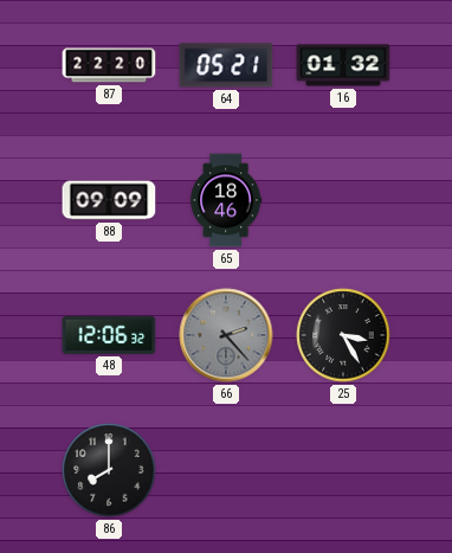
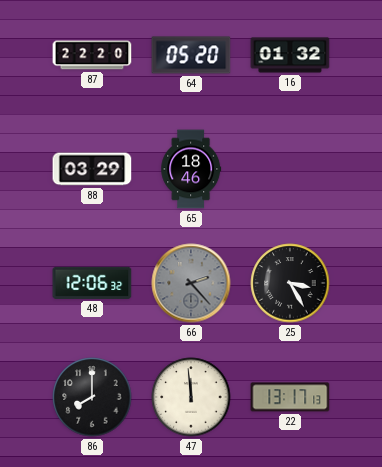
64: 05:21 -> 05:20 (191, 55)
88: 09:09 -> 03:29 (92, 169)
47: none -> 11:59 (191, 397)
22: none -> 13:17 (290, 397)
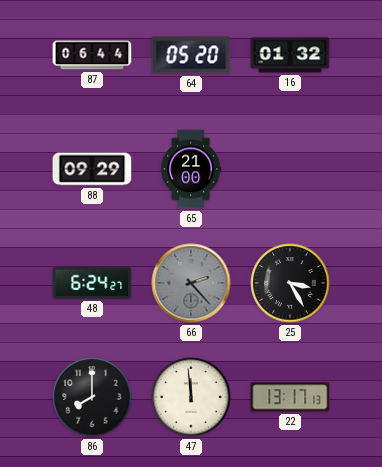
87: 22:20 -> 06:44 (92, 55)
88: 03:29 -> 09:29 (92, 169)
65: 18:46 -> 21:00 (191, 169)
48: 12:06 -> 6:24 (92, 283)
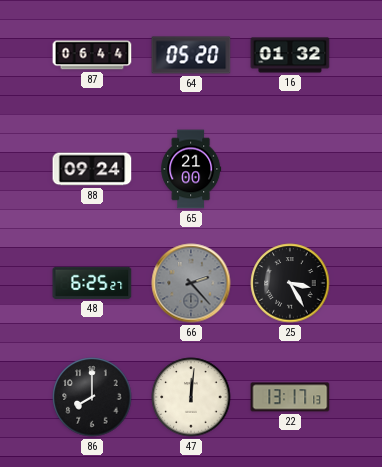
88: 09:29 -> 09:24 (92, 169)
48: 6:24 -> 6:25 (92, 283)
47: 11:59 -> 12:01 (191, 397)
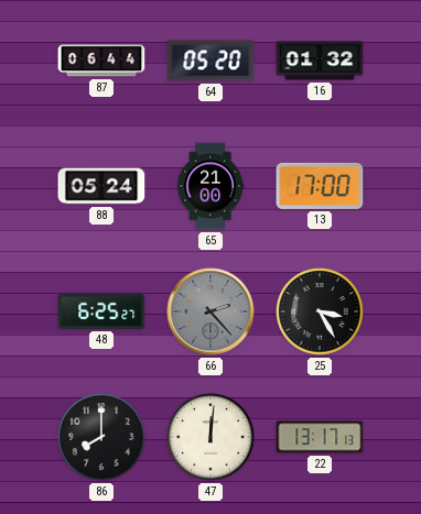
88: 09:24 -> 05:24 (101, 186)
13: none -> 17:00 (320, 186)
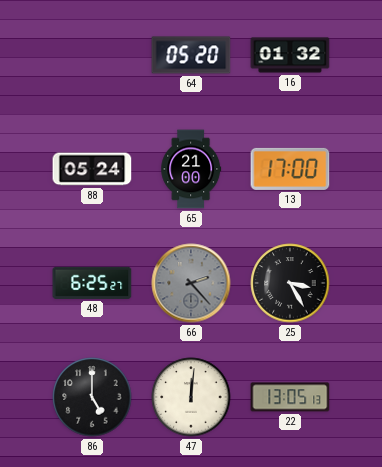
87: 06:44 -> none (101, 61)
86: 8:00 -> 5:00 (92, 397)
22: 13:17 -> 13:05 (290, 397)
